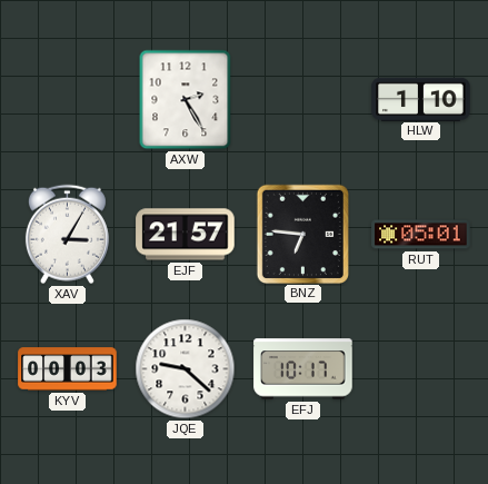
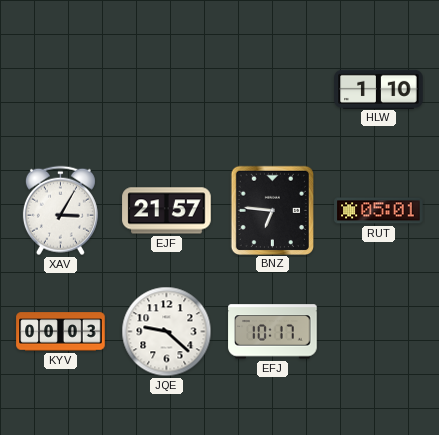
AXW: 2:25 -> none (186, 100)
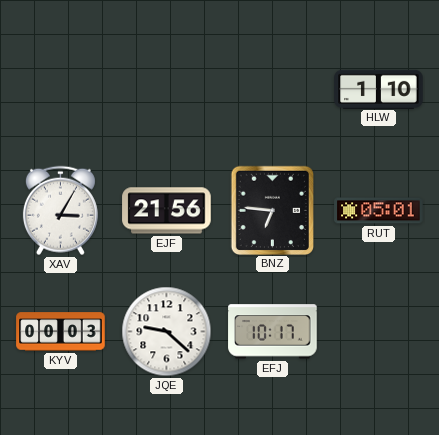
EJF: 21:57 -> 21:56 (167, 211)
